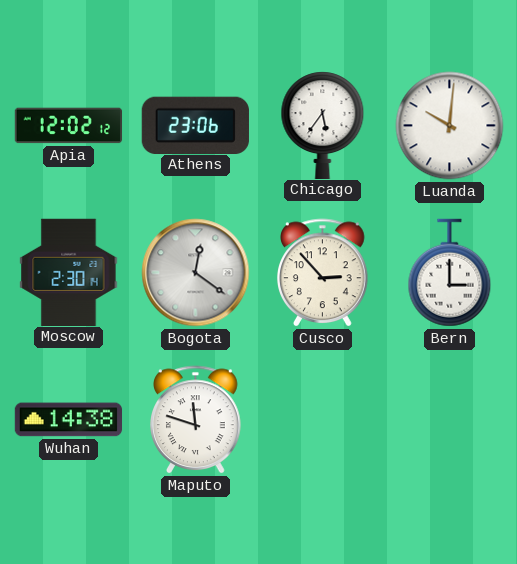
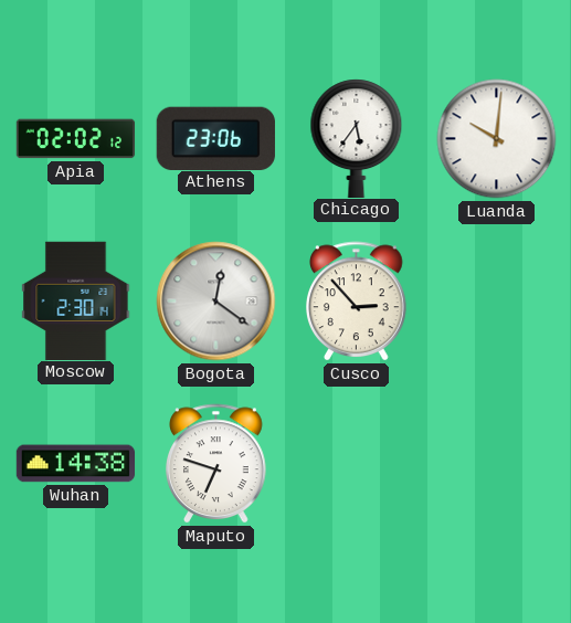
Apia: 12:02 -> 02:02 (76, 139)
Bern: 3:00 -> none (450, 273)
Maputo: 11:48 -> 6:48 (216, 464)
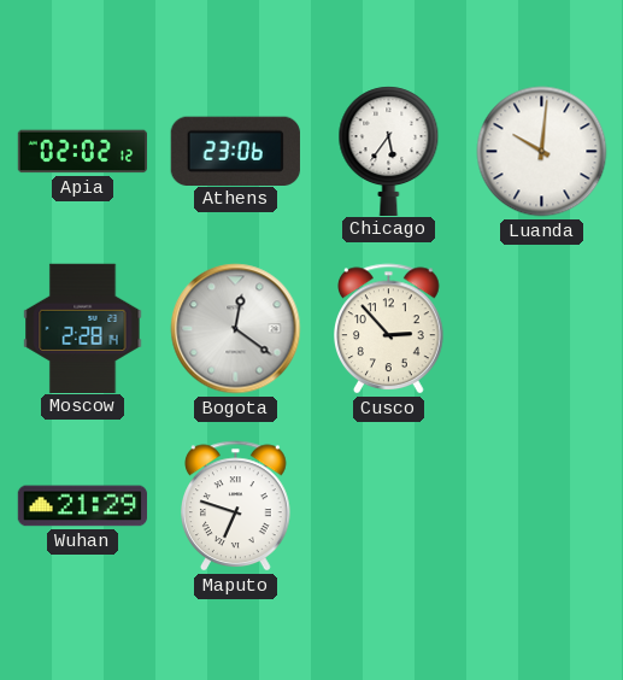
Moscow: 2:30 -> 2:28 (83, 328)
Wuhan: 14:38 -> 21:29 (83, 506)
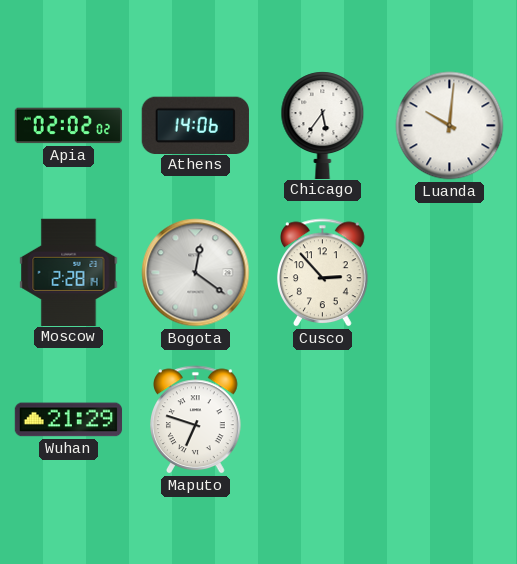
Apia: 02:02:12 -> 02:02:02 (69, 126)
Athens: 23:06 -> 14:06 (195, 125)
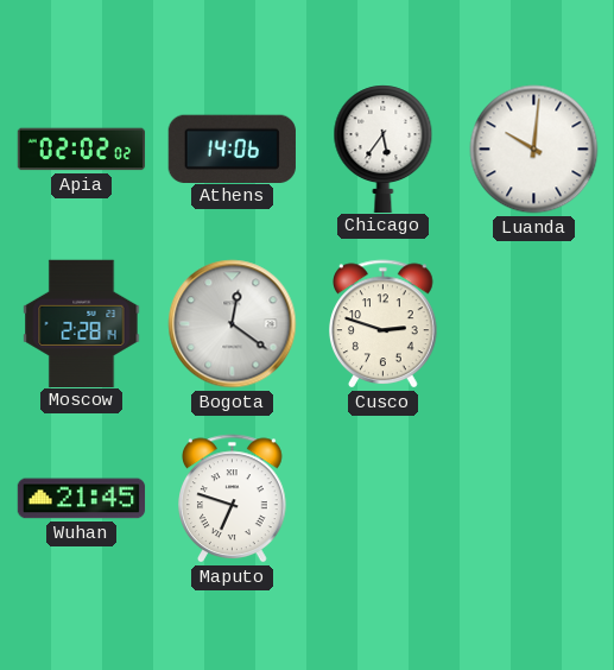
Cusco: 2:53 -> 2:48 (384, 324)
Wuhan: 21:29 -> 21:45 (82, 499)
